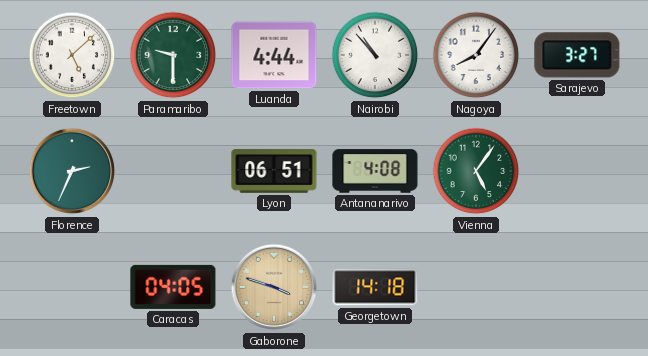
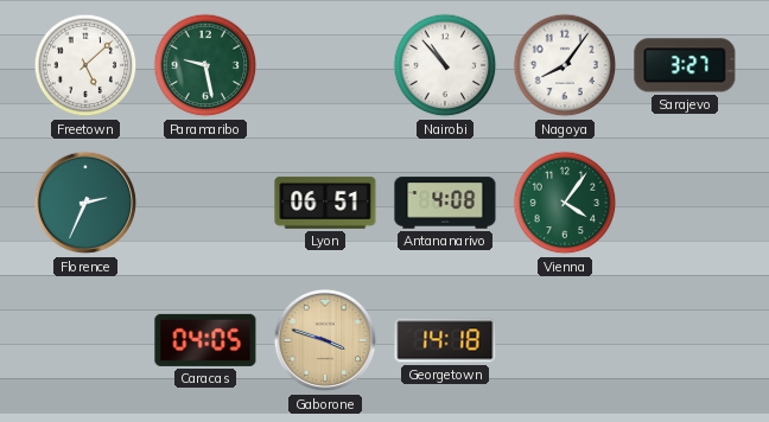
Paramaribo: 9:30 -> 9:28 (205, 65)
Luanda: 4:44 -> none (274, 55)
Vienna: 5:06 -> 4:06 (565, 203)
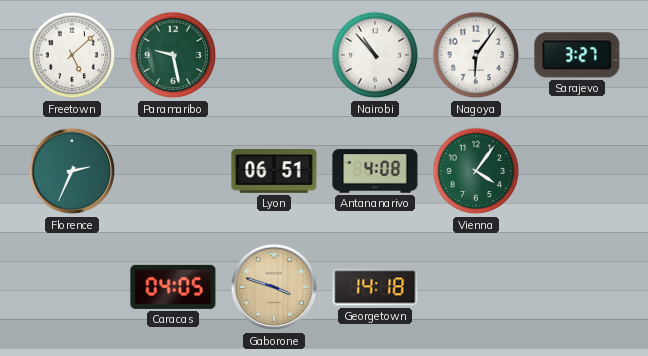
Nagoya: 8:06 -> 6:06 (476, 55)
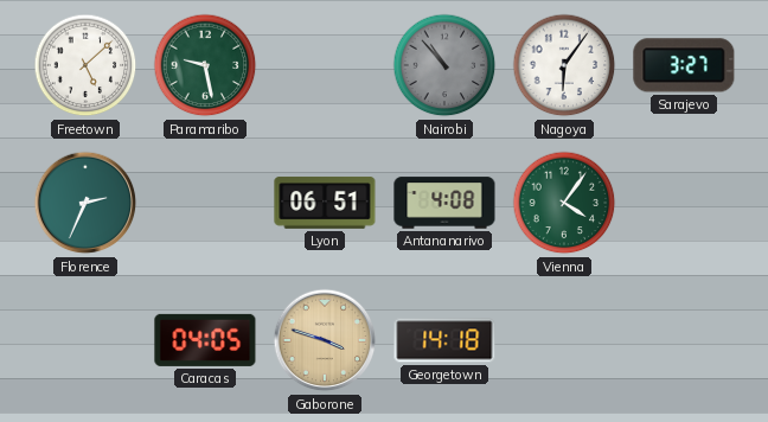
Nairobi dial: white -> grey (444, 65)
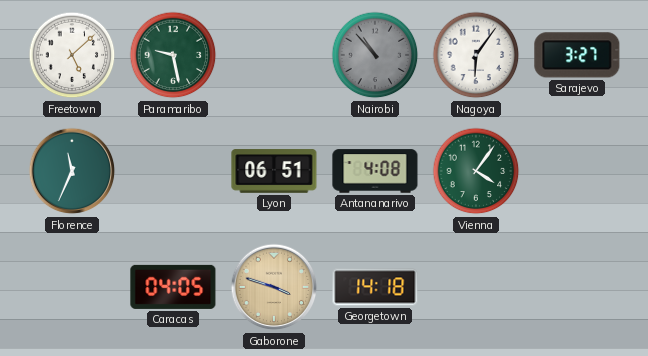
Florence: 2:34 -> 11:34 (72, 171)
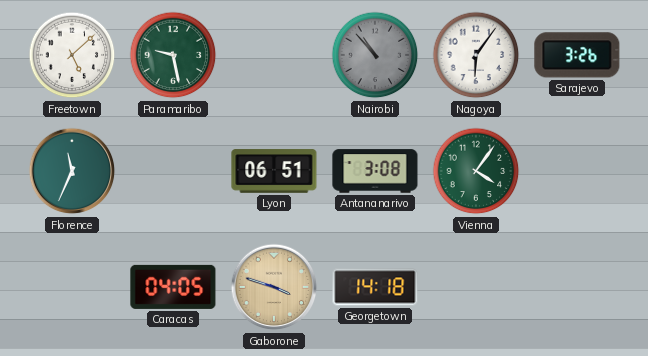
Sarajevo: 3:27 -> 3:26 (577, 55)
Antananarivo: 4:08 -> 3:08 (375, 171)
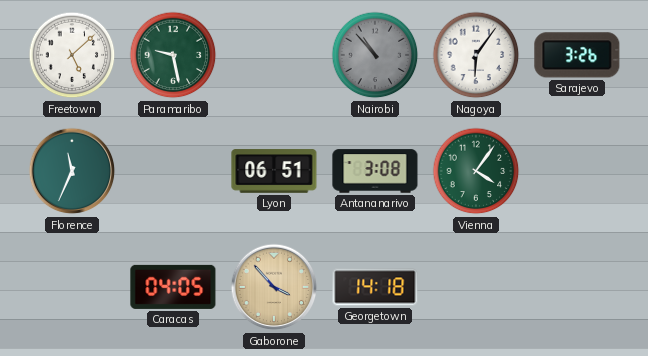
Gaborone: 3:48 -> 3:53 (274, 287)
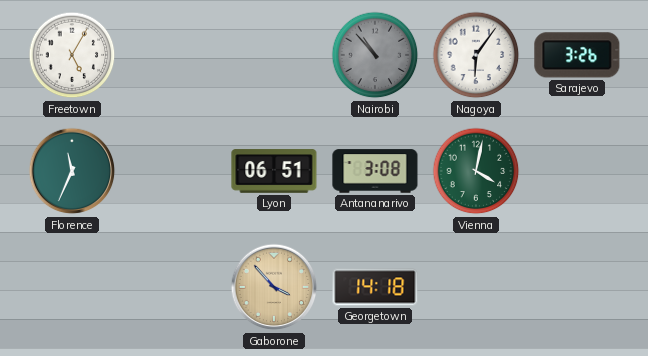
Freetown: 5:08 -> 5:05 (72, 55)
Paramaribo: 9:28 -> none (173, 55)
Vienna: 4:06 -> 4:02 (476, 171)
Caracas: 04:05 -> none (173, 287)
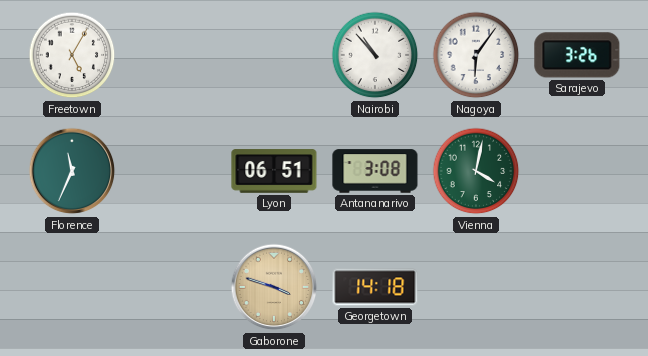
Nairobi dial: grey -> white (375, 55)
Gaborone: 3:53 -> 3:48 (274, 287)
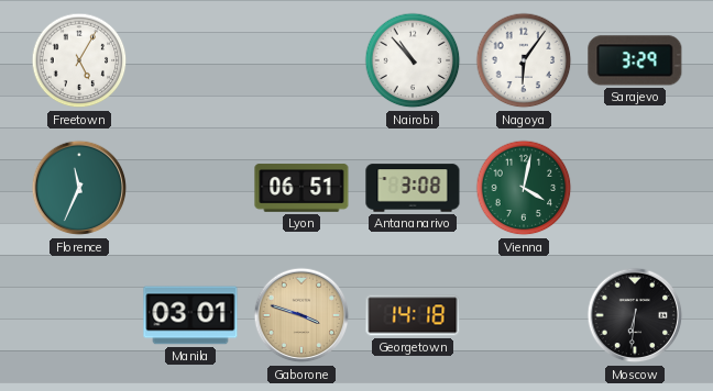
Sarajevo: 3:26 -> 3:29 (635, 60)
Manila: none -> 03:01 (190, 315)
Moscow: none -> 6:31 (635, 315)
